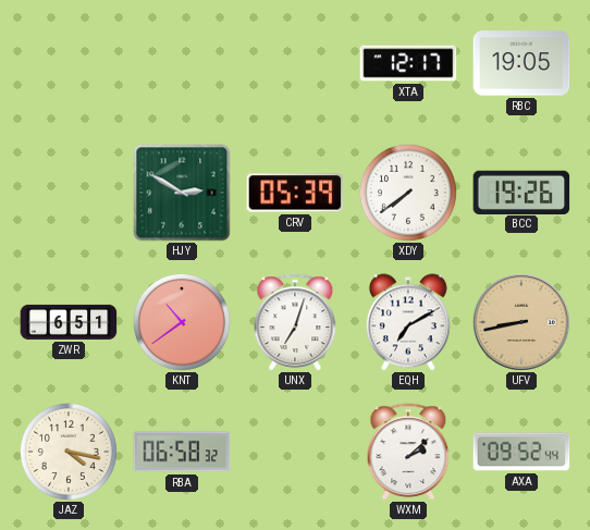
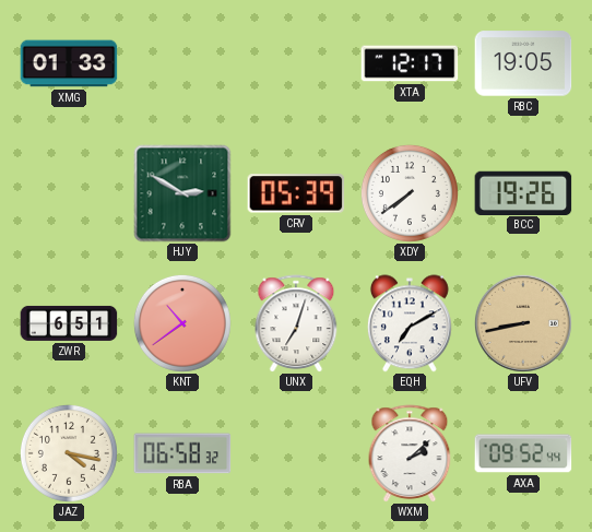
XMG: none -> 01:33 (69, 63)
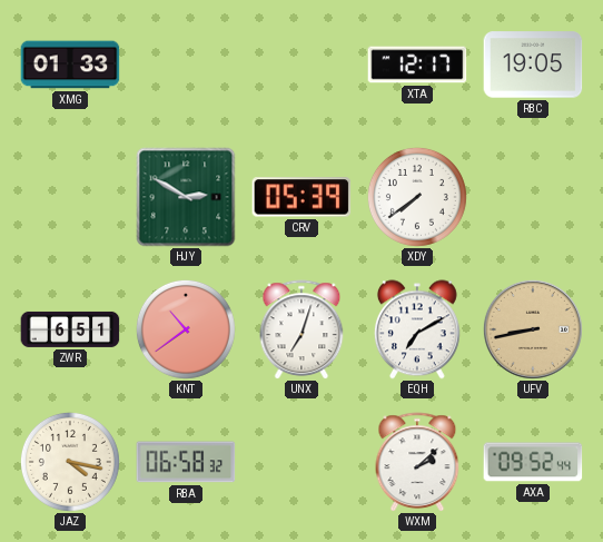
BCC: 19:26 -> none (523, 192)
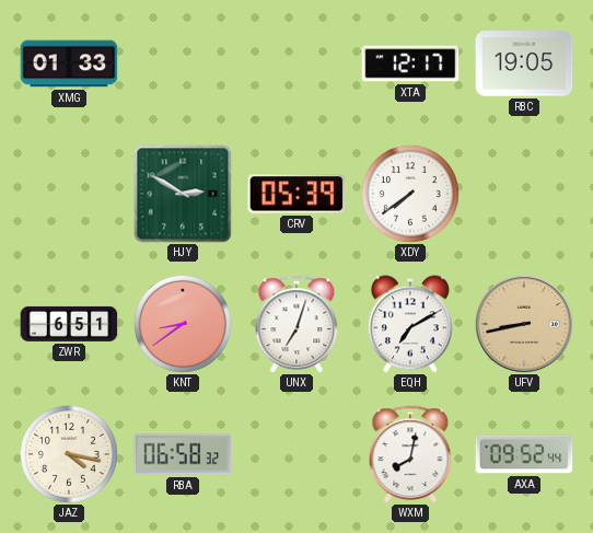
KNT: 10:39 -> 8:39 (183, 324)
WXM: 2:08 -> 8:02 (410, 454)
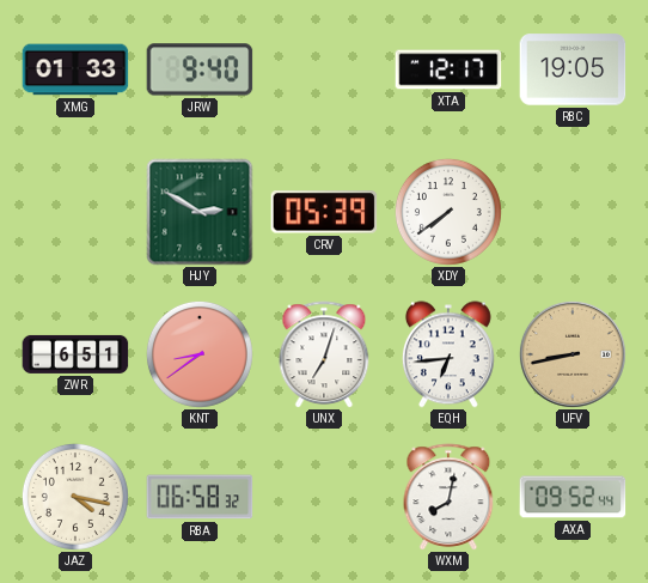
JRW: none -> 9:40 (200, 69)
EQH: 7:10 -> 6:44 (448, 354)
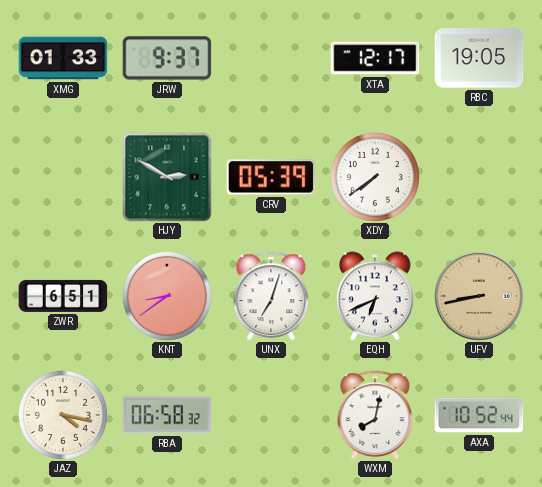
JRW: 9:40 -> 9:37 (167, 58)
EQH: 6:44 -> 6:41 (375, 296)
AXA: 09:52 -> 10:52 (479, 415)
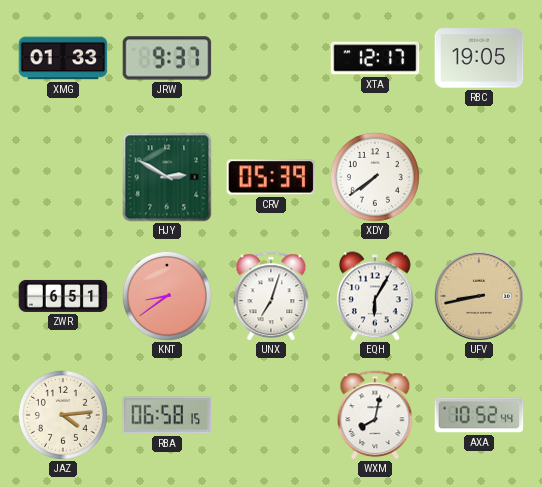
EQH: 6:41 -> 6:05 (375, 296)
JAZ: 4:17 -> 4:14 (63, 415)
RBA: 06:58:32 -> 06:58:15 (167, 415)
